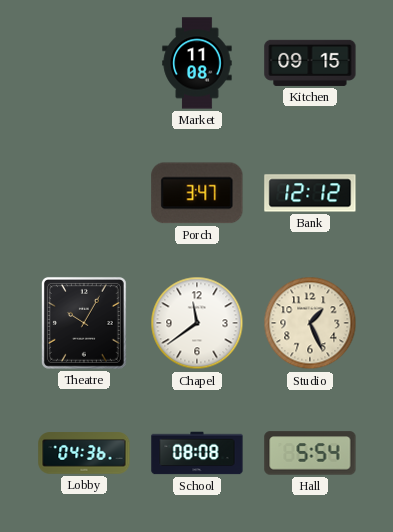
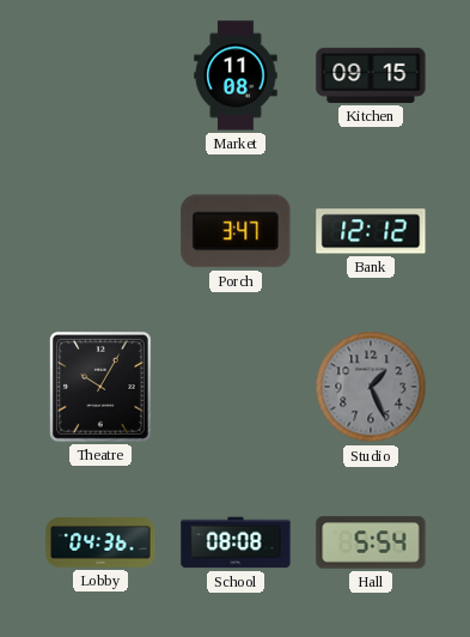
Chapel: 11:39 -> none (197, 323)
Studio dial: cream -> grey (371, 387)
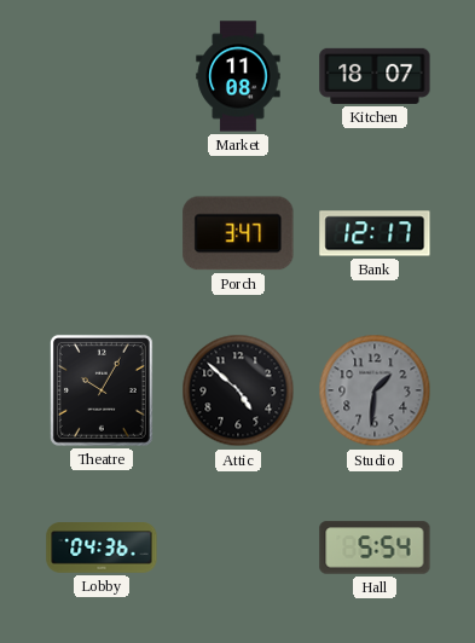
Kitchen: 09:15 -> 18:07 (375, 76)
Bank: 12:12 -> 12:17 (375, 233)
Attic: none -> 4:52 (238, 390)
Studio: 1:26 -> 1:31 (375, 390)
School: 08:08 -> none (236, 542)
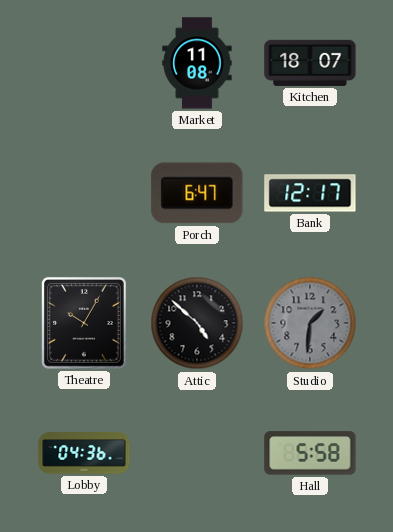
Porch: 3:47 -> 6:47 (197, 193)
Hall: 5:54 -> 5:58 (310, 453)
